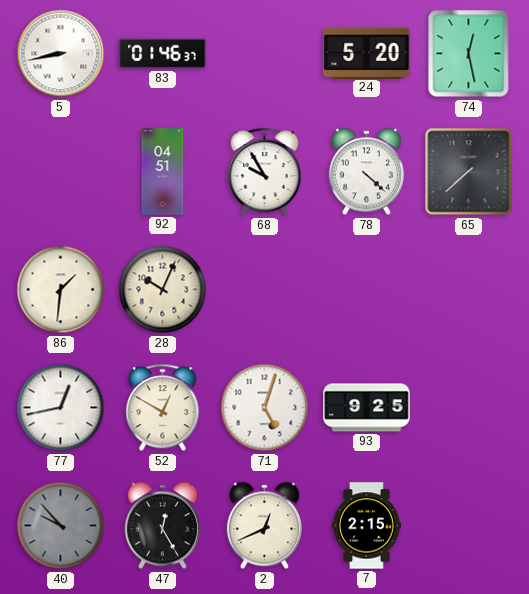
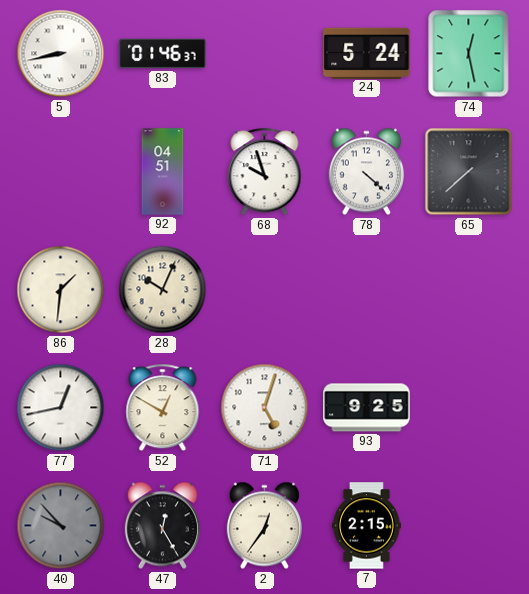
24: 5:20 -> 5:24 (367, 53)
68: 9:55 -> 9:57 (265, 172)
2: 12:41 -> 12:36 (264, 526)
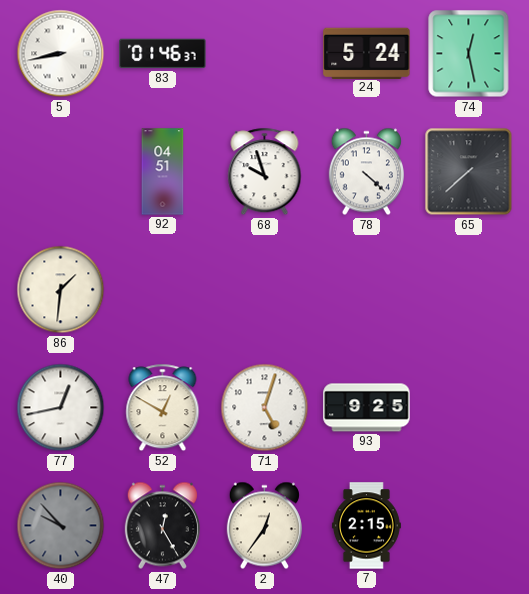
28: 10:04 -> none (163, 290)
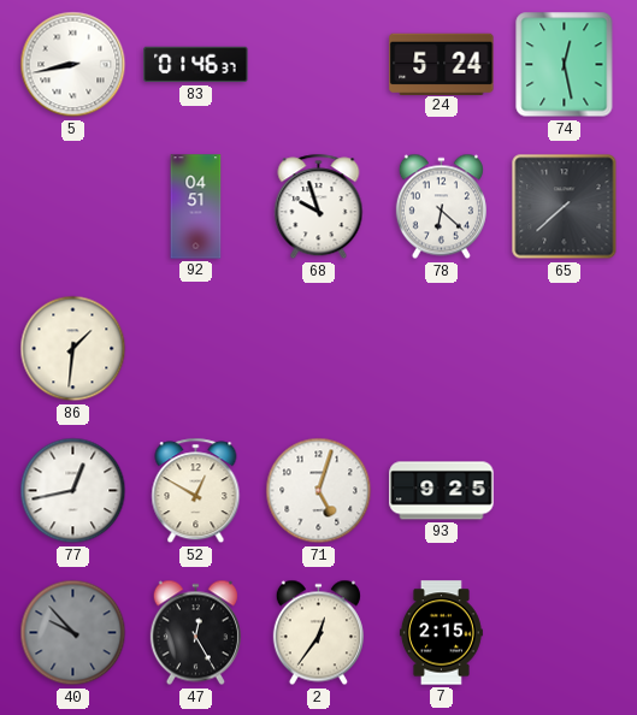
78: 4:22 -> 6:22 (441, 207)
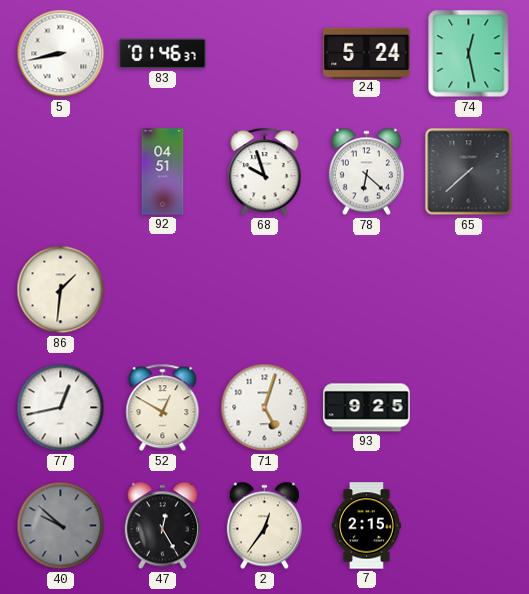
40: 9:53 -> 9:52 (61, 526)
